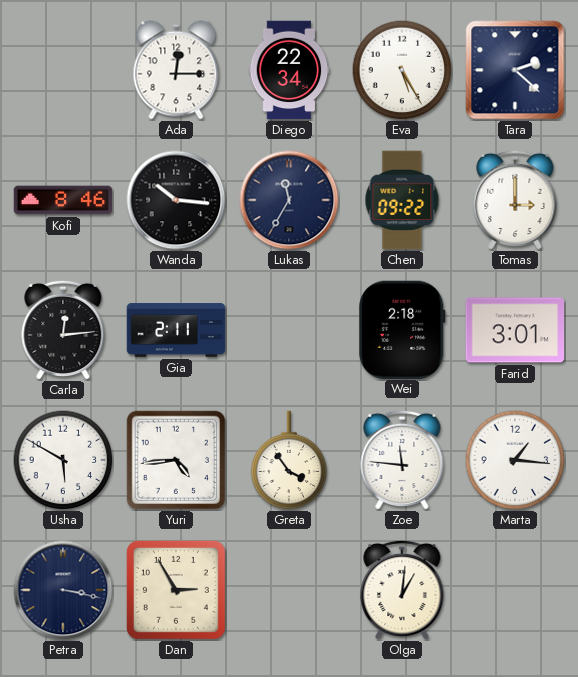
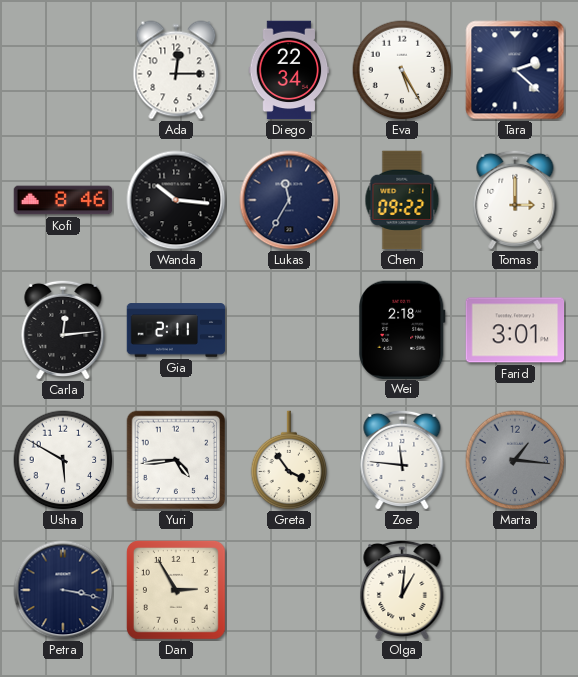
Marta dial: white -> grey (515, 460)
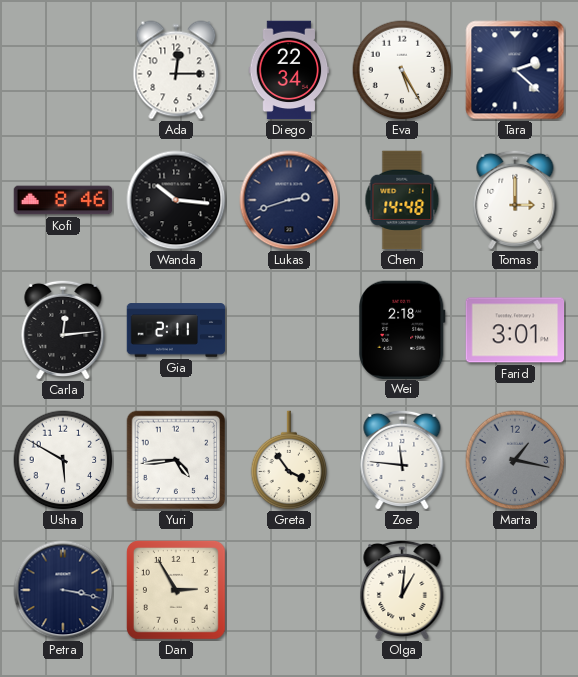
Lukas: 11:35 -> 2:42 (289, 200)
Chen: 09:22 -> 14:48 (402, 200)
Marta: 1:16 -> 1:17 (515, 460)
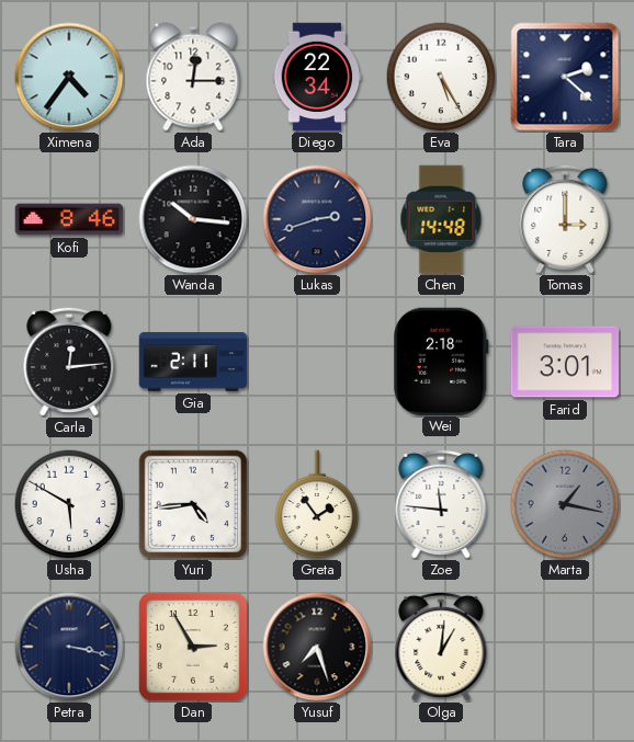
Ximena: none -> 4:36 (69, 77)
Greta: 3:54 -> 1:54 (317, 504)
Yusuf: none -> 7:27 (317, 647)
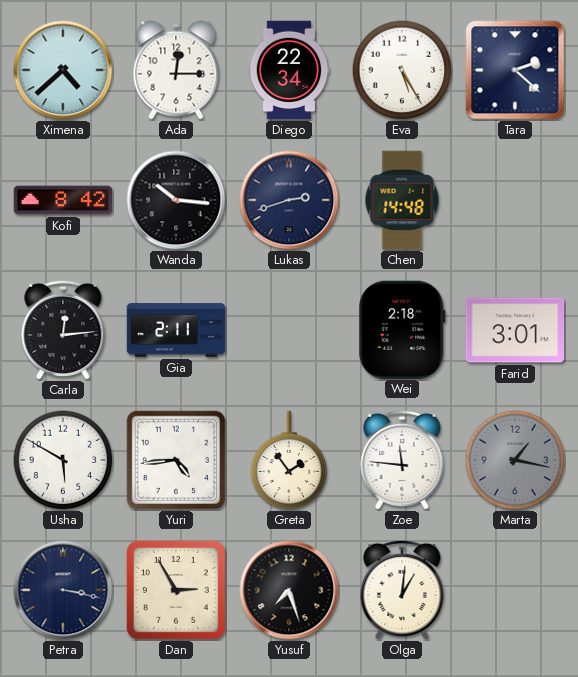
Ximena: 4:36 -> 4:38 (63, 70)
Kofi: 8:46 -> 8:42 (63, 200)
Tomas: 3:00 -> none (565, 219)
